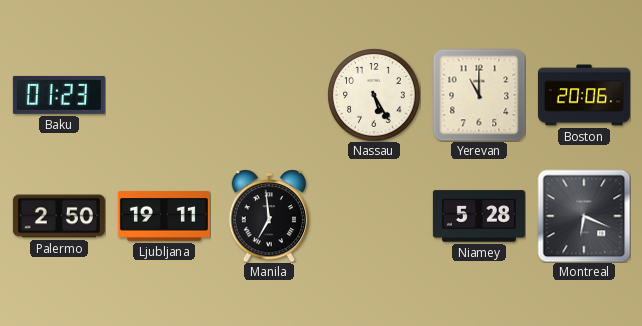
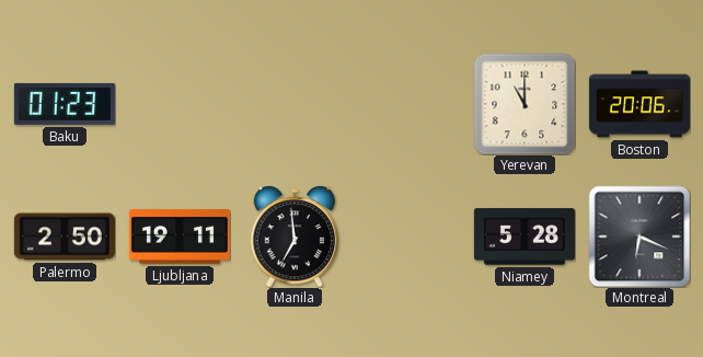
Nassau: 5:25 -> none (374, 95)
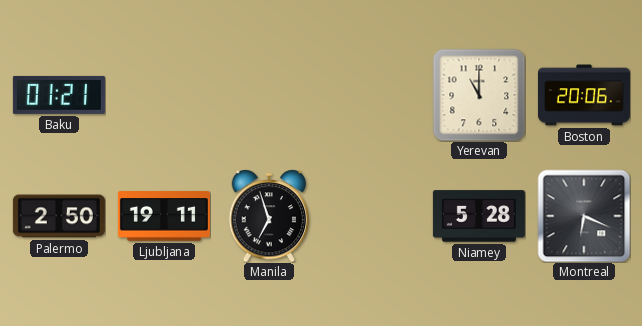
Baku: 01:23 -> 01:21 (59, 95)
Manila: 6:59 -> 6:57 (269, 216)
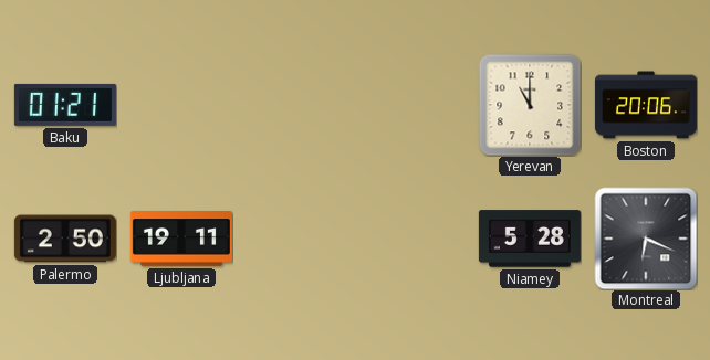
Manila: 6:57 -> none (269, 216)
